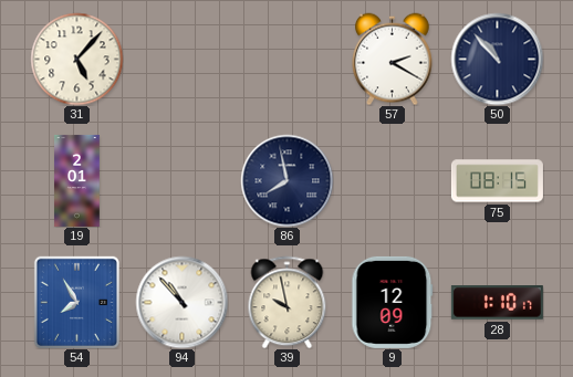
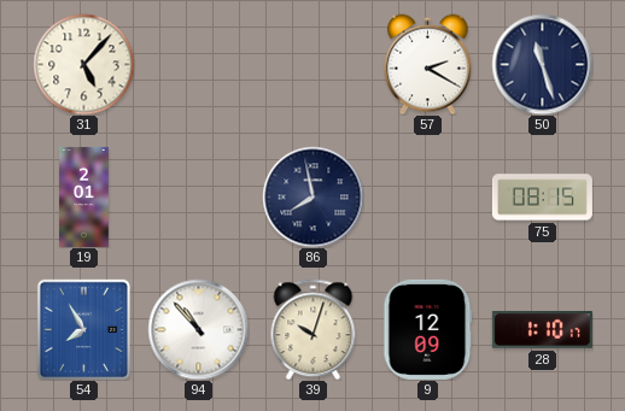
50: 10:53 -> 11:27 (542, 64)
39: 9:58 -> 10:03 (314, 329)
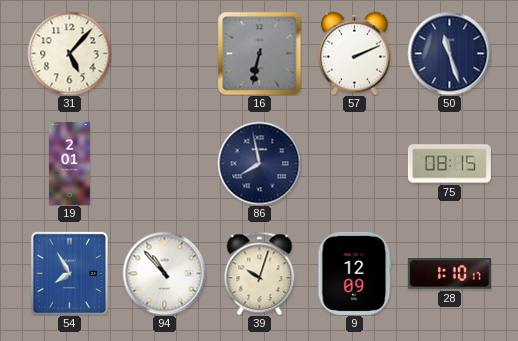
16: none -> 6:32 (259, 53)
57: 2:20 -> 2:11 (355, 53)
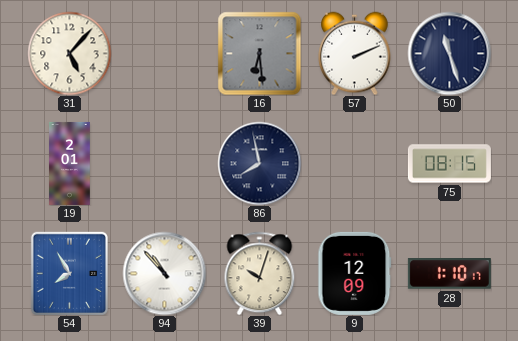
16: 6:32 -> 6:29 (259, 53)
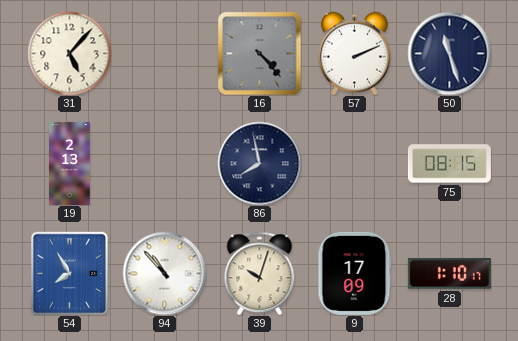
16: 6:29 -> 4:23 (259, 53)
19: 2:01 -> 2:13 (70, 163)
9: 12:09 -> 17:09 (355, 273)
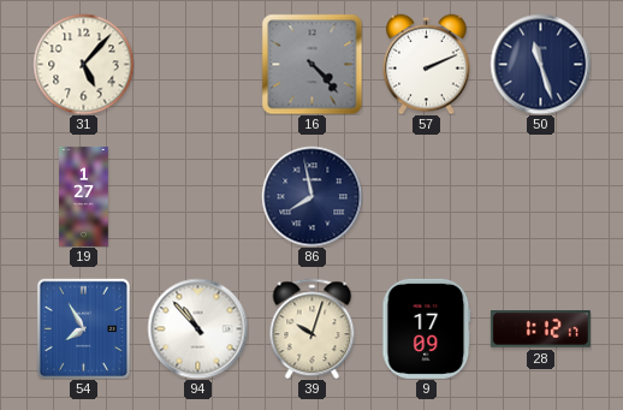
19: 2:13 -> 1:27 (84, 196)
75: 08:15 -> none (449, 164)
28: 1:10 -> 1:12 (540, 329)
